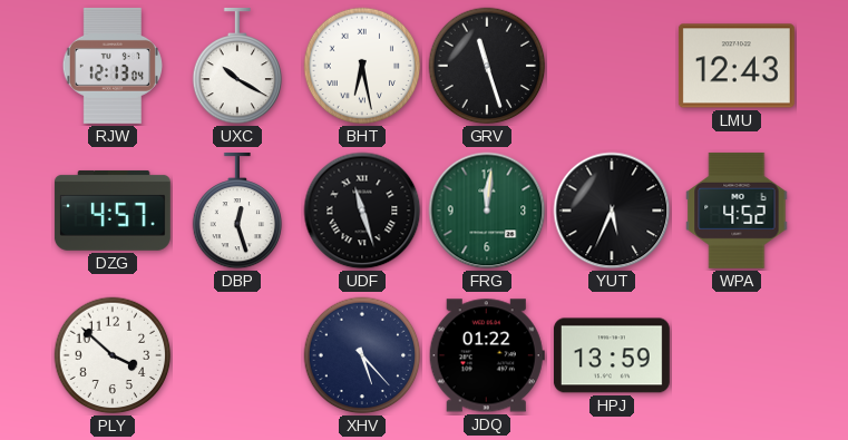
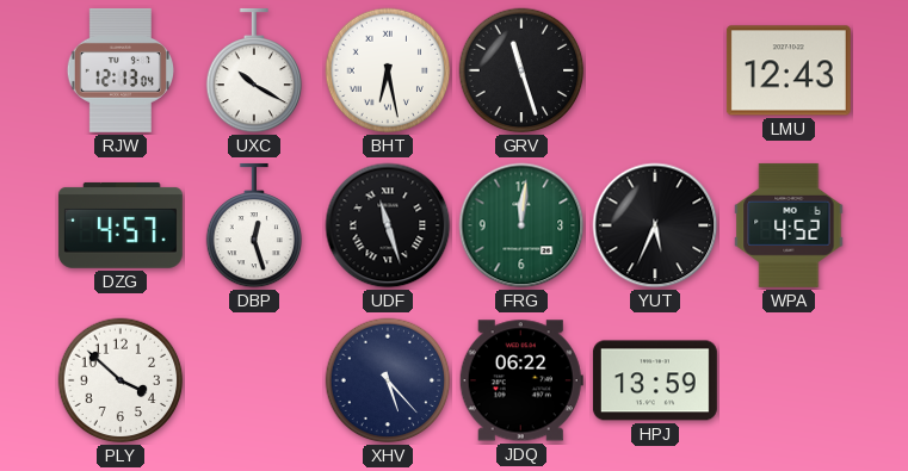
JDQ: 01:22 -> 06:22 (521, 380)
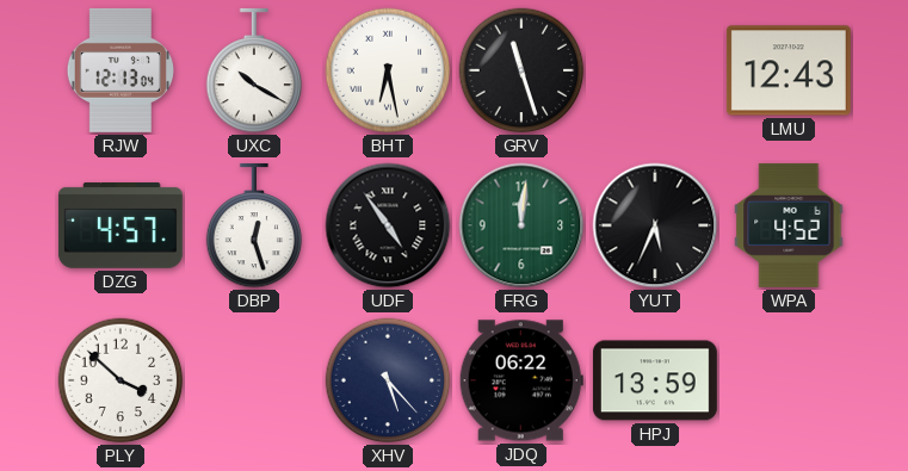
UDF: 11:27 -> 4:54 (388, 225)
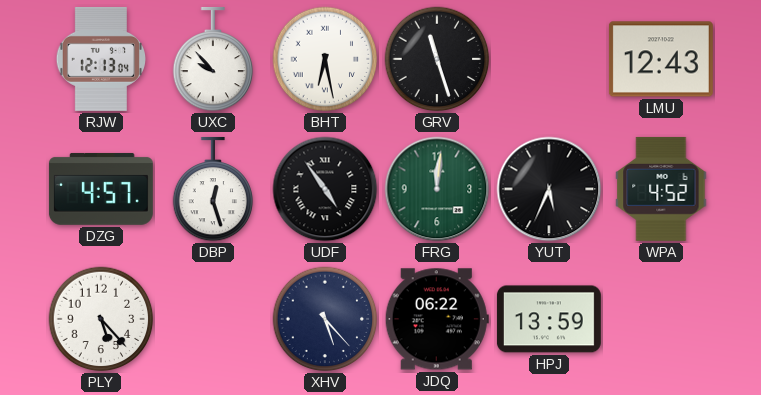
UXC: 10:20 -> 9:53 (213, 59)
PLY: 3:52 -> 5:23 (101, 319)
